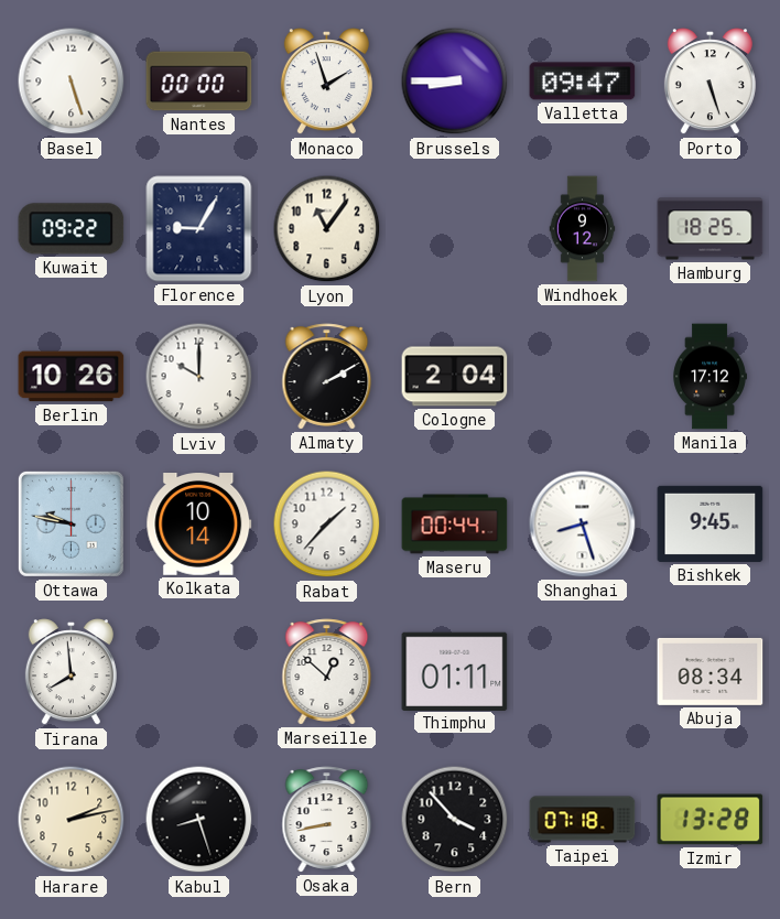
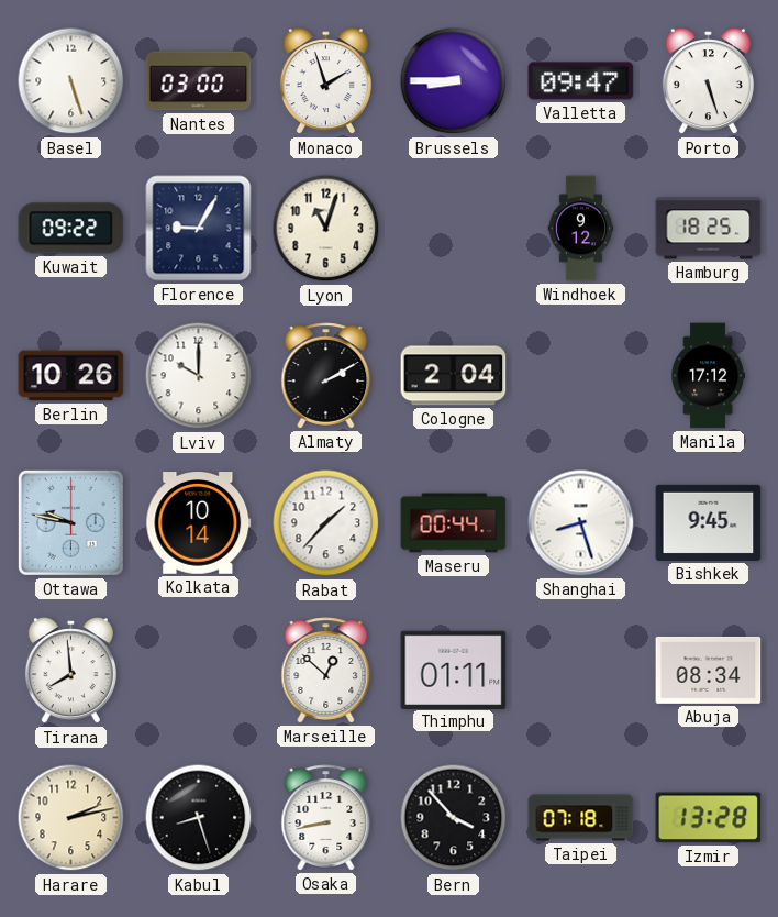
Nantes: 00:00 -> 03:00 (199, 81)
Lyon: 11:06 -> 11:03 (326, 229)
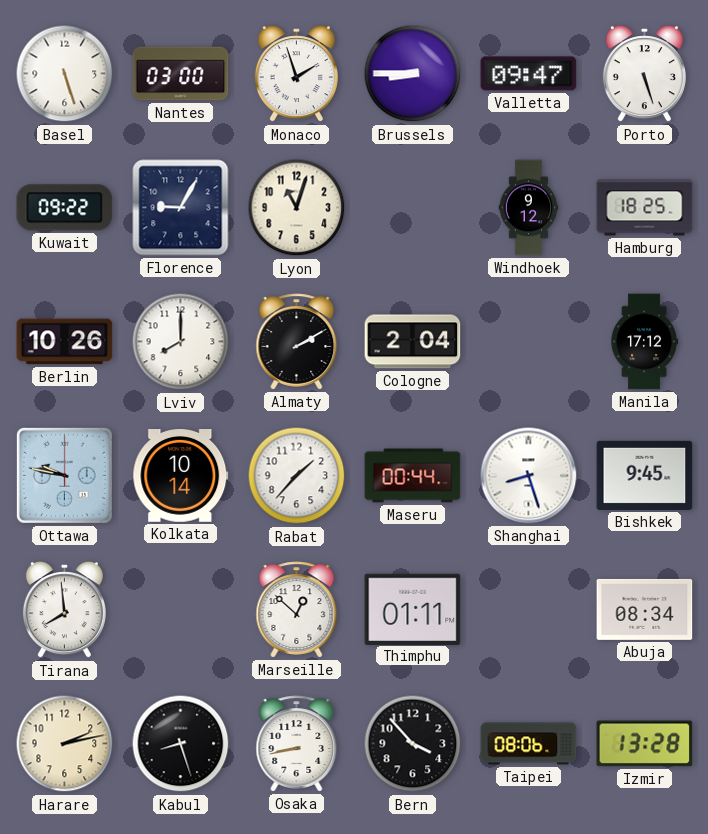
Lviv: 10:00 -> 8:00 (181, 342)
Taipei: 07:18 -> 08:06 (529, 744)
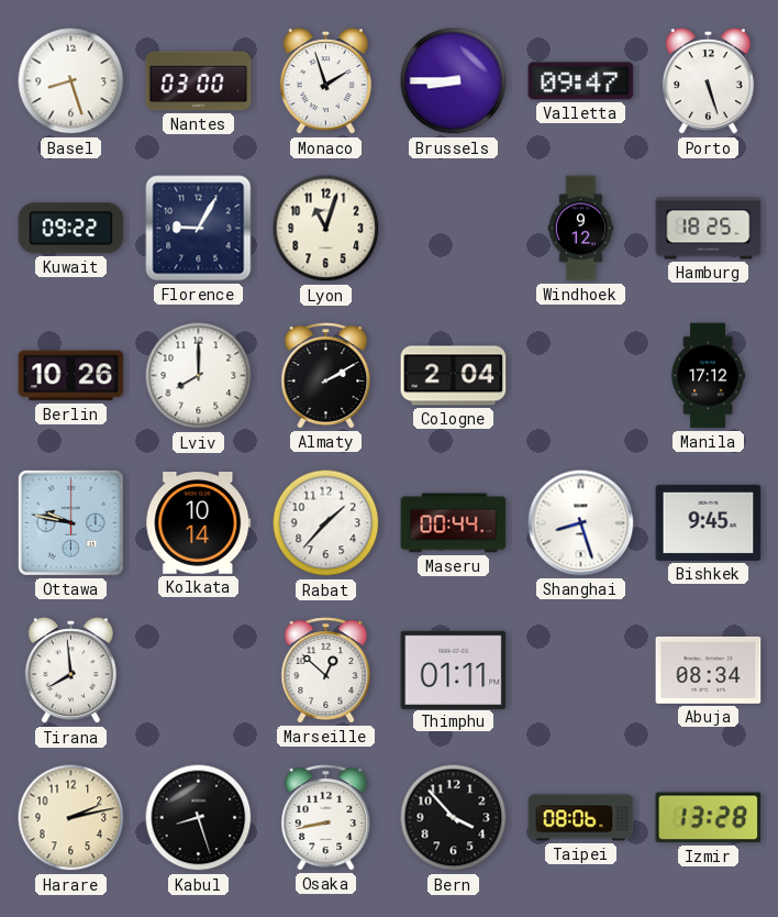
Basel: 5:27 -> 8:27 (71, 81)
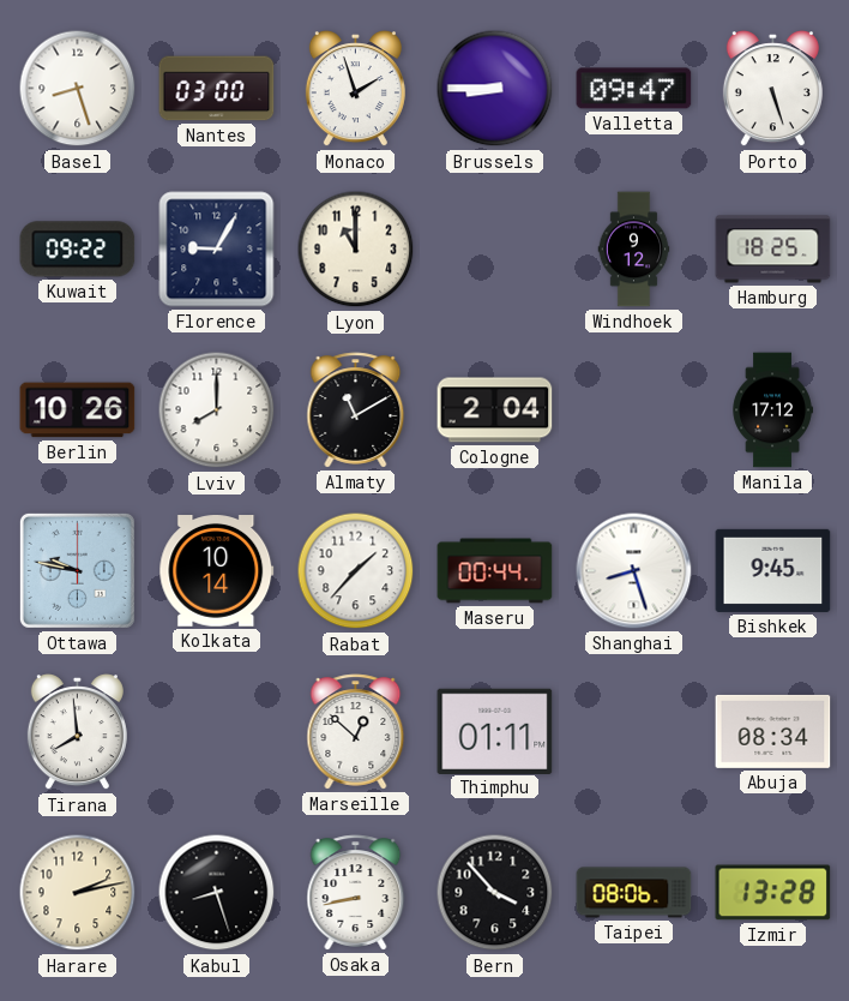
Lyon: 11:03 -> 11:00 (356, 250)
Almaty: 2:10 -> 11:10 (356, 410)
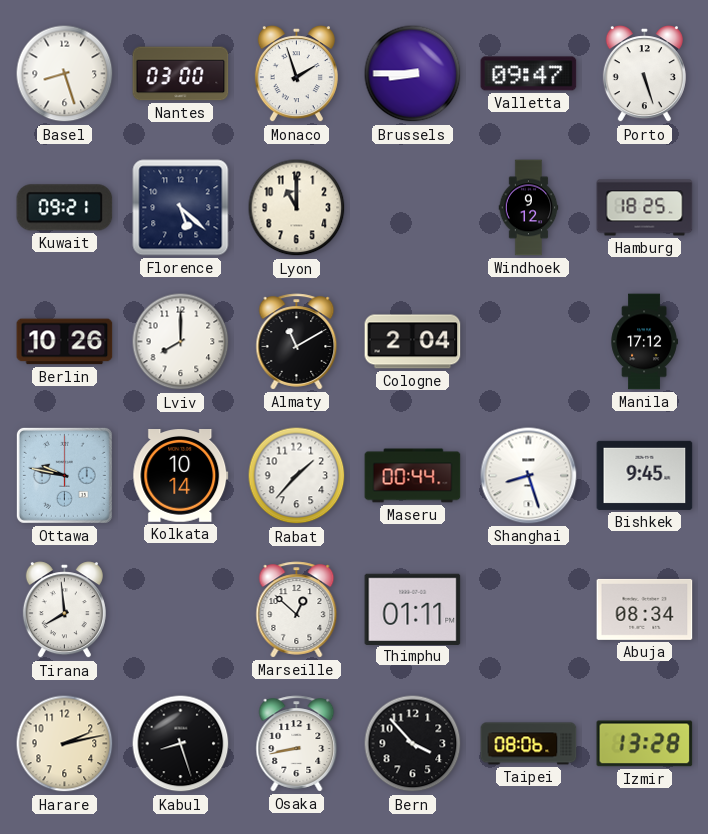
Kuwait: 09:22 -> 09:21 (65, 208)
Florence: 9:05 -> 5:22 (181, 208)
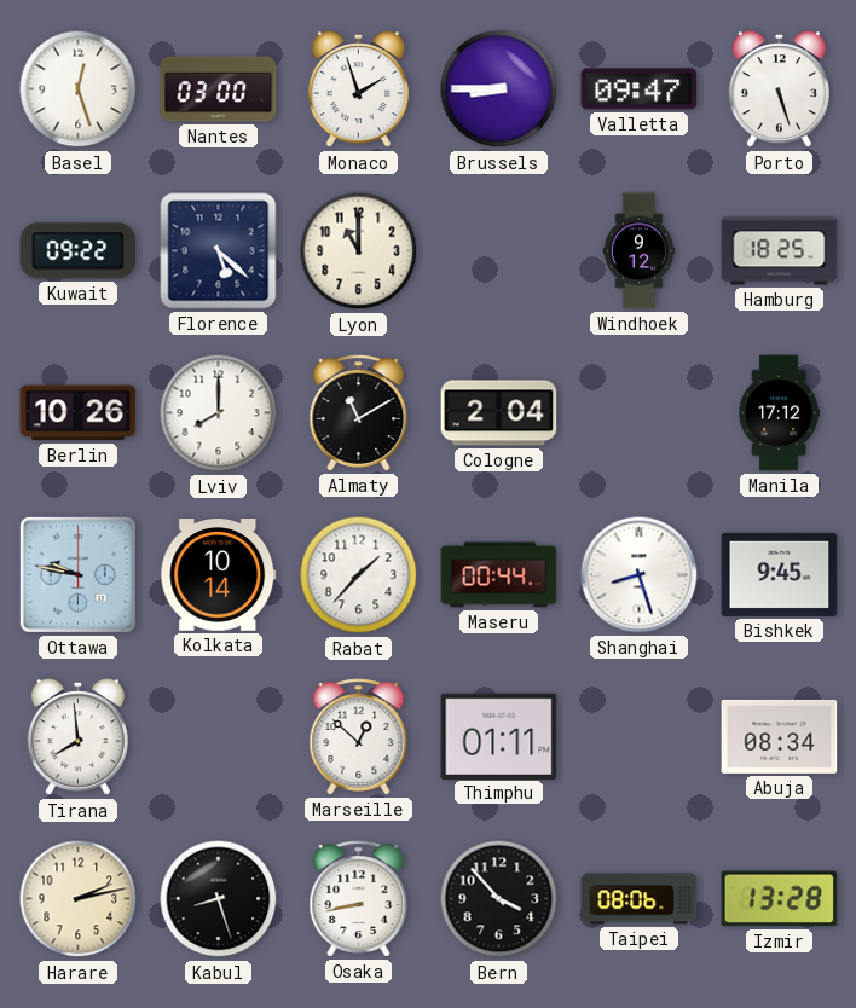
Basel: 8:27 -> 12:27 (79, 89)
Kuwait: 09:21 -> 09:22 (79, 251)
